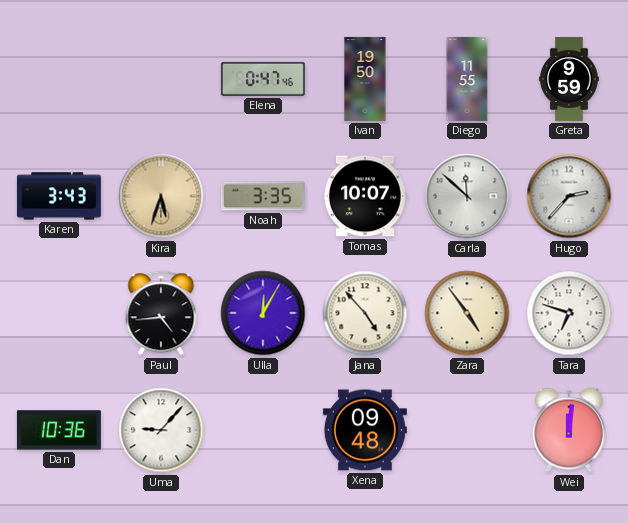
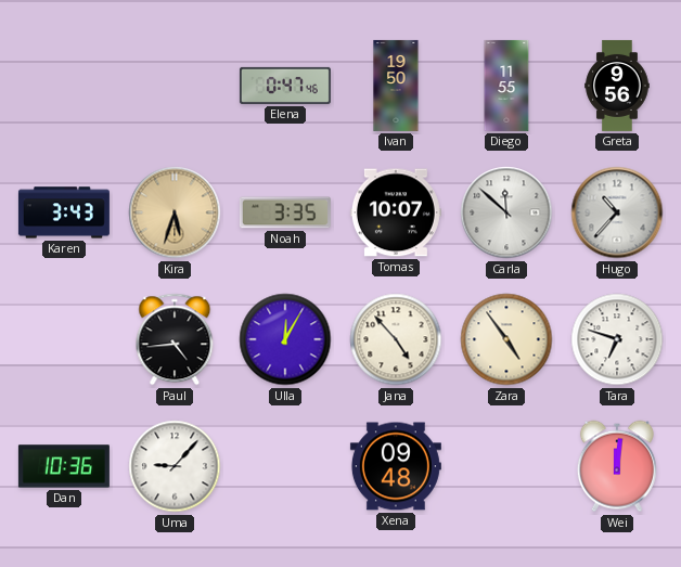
Greta: 9:59 -> 9:56 (617, 86)
Hugo: 2:37 -> 10:37 (617, 212)
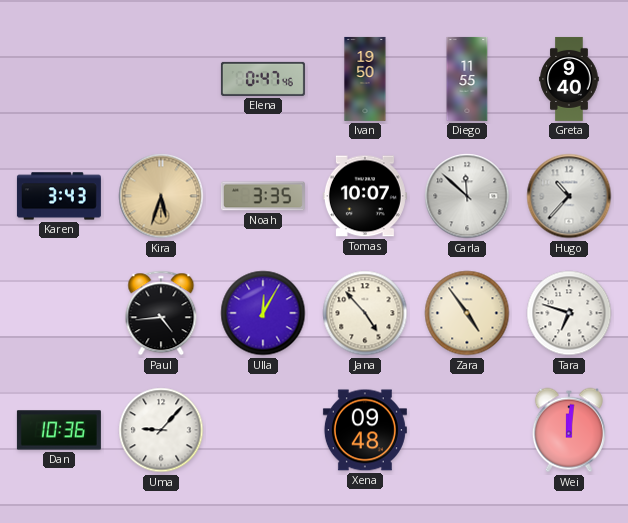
Greta: 9:56 -> 9:40 (569, 79)
